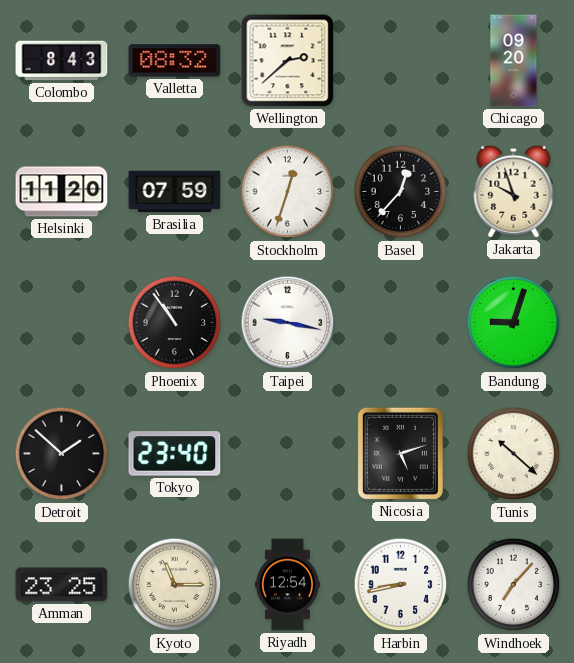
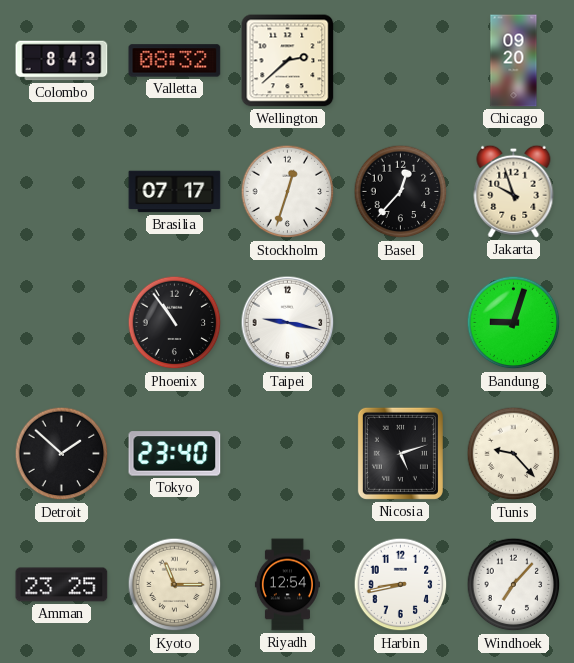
Helsinki: 11:20 -> none (62, 192)
Brasilia: 07:59 -> 07:17 (175, 192)
Tunis: 10:22 -> 9:23 (514, 454)
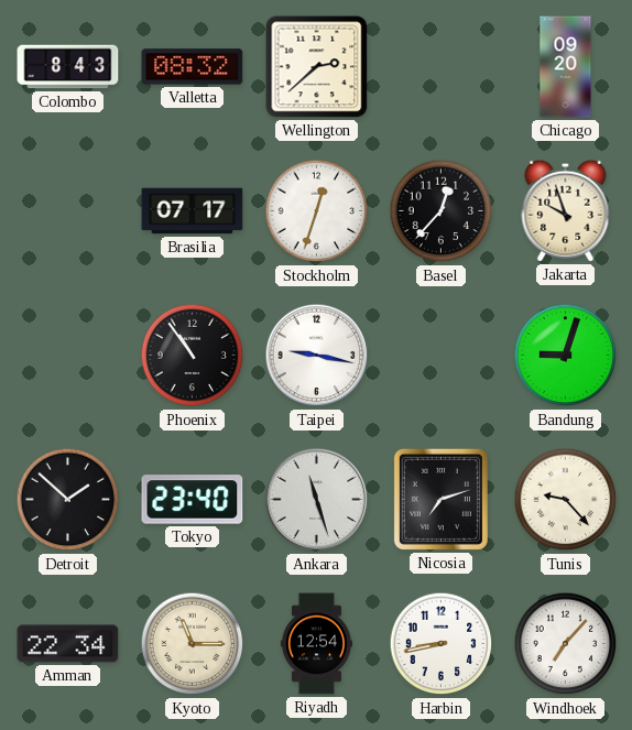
Ankara: none -> 11:27 (317, 500)
Nicosia: 5:12 -> 7:12 (440, 499)
Amman: 23:25 -> 22:34 (68, 644)
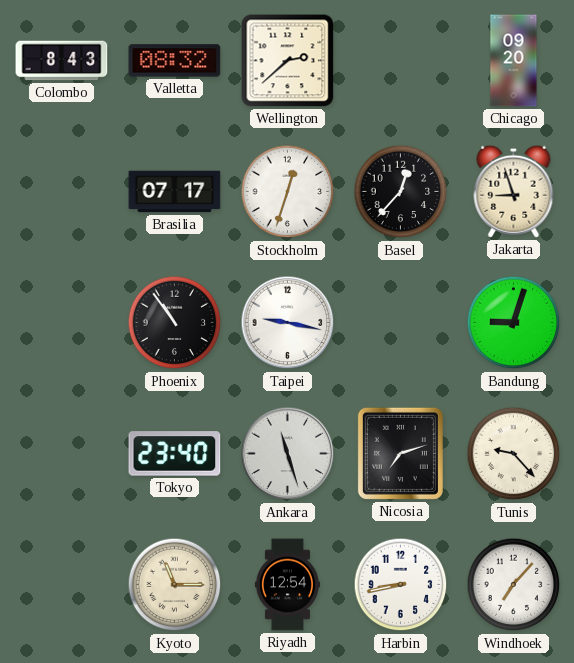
Jakarta: 9:57 -> 8:57 (514, 191)
Detroit: 1:52 -> none (68, 500)
Amman: 22:34 -> none (68, 644)
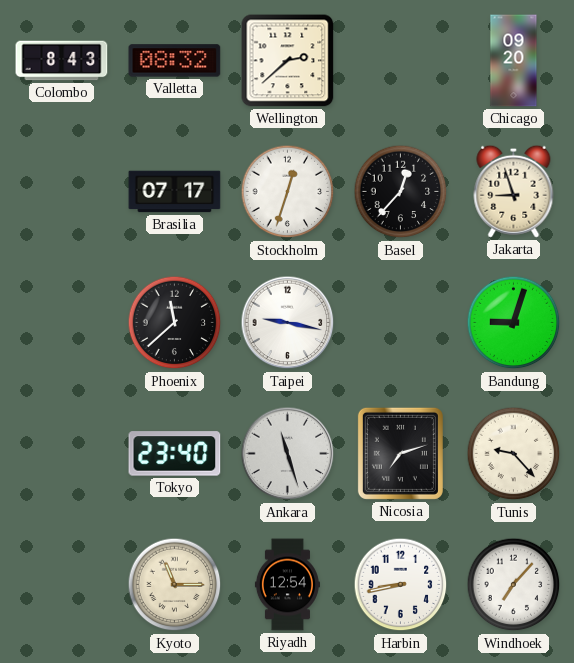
Phoenix: 10:54 -> 11:38 (175, 323)
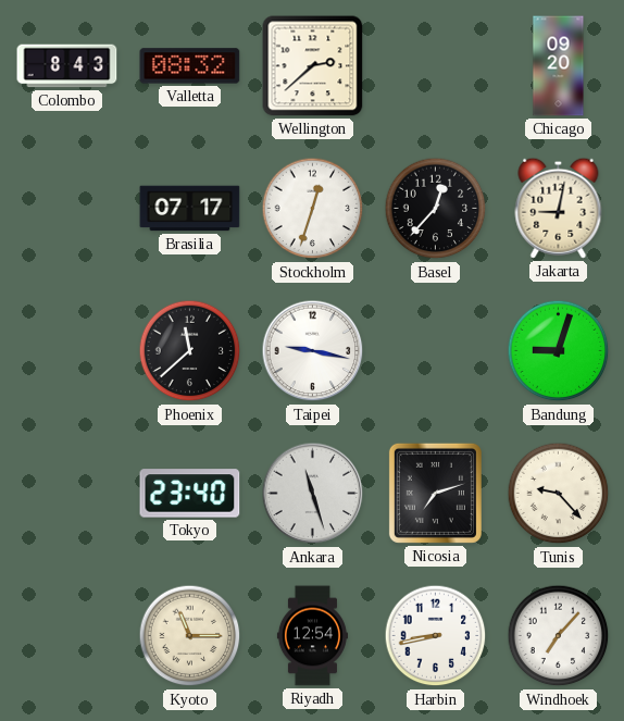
Jakarta: 8:57 -> 9:02 (559, 208)
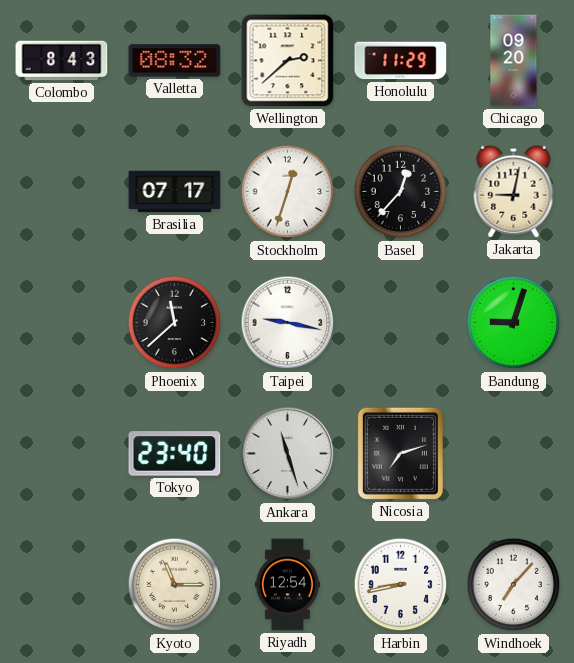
Honolulu: none -> 11:29 (401, 61)
Tunis: 9:23 -> none (559, 494)
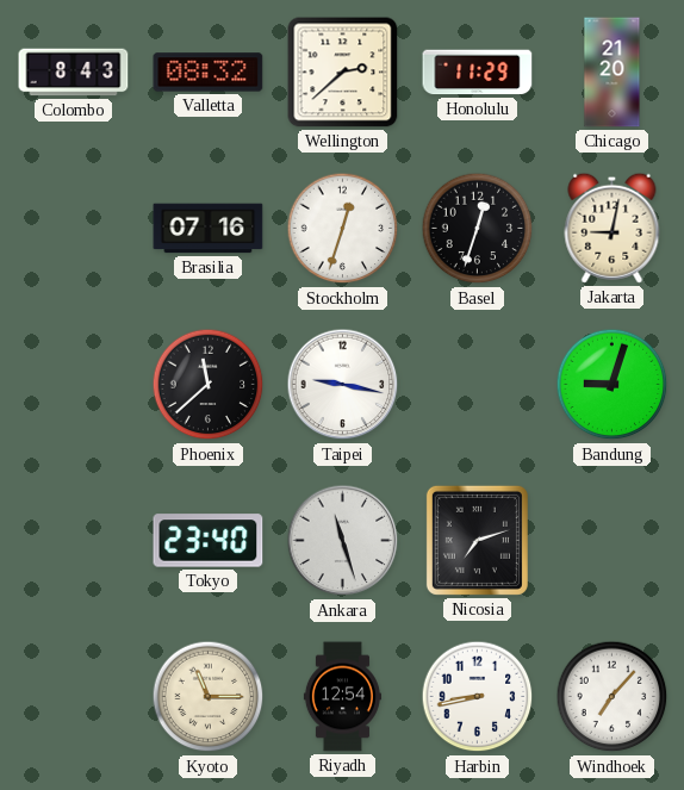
Chicago: 09:20 -> 21:20 (613, 73)
Brasilia: 07:17 -> 07:16 (209, 229)
Basel: 12:37 -> 12:33 (478, 229)
